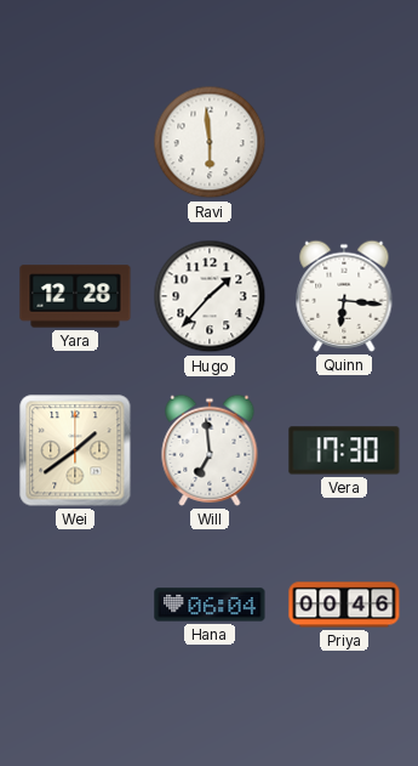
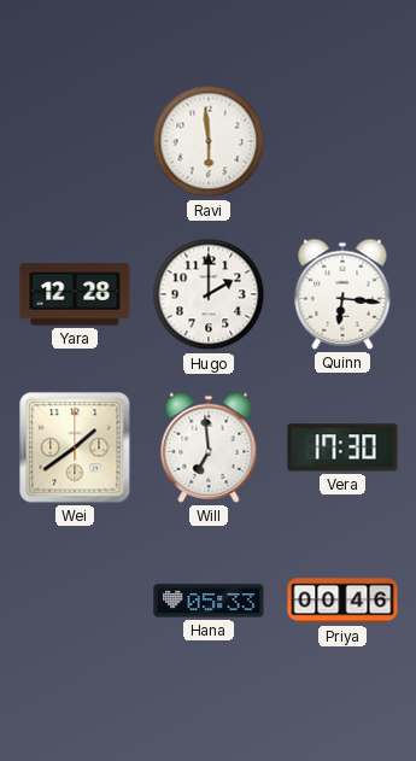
Hugo: 1:37 -> 2:00 (209, 294)
Hana: 06:04 -> 05:33 (209, 601)
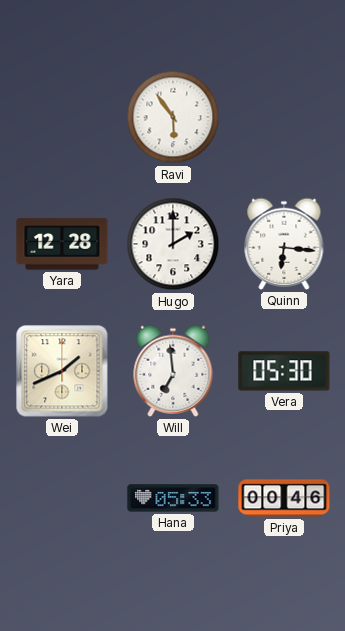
Ravi: 5:59 -> 5:54 (173, 117)
Wei: 1:39 -> 1:41 (62, 371)
Vera: 17:30 -> 05:30 (284, 371)
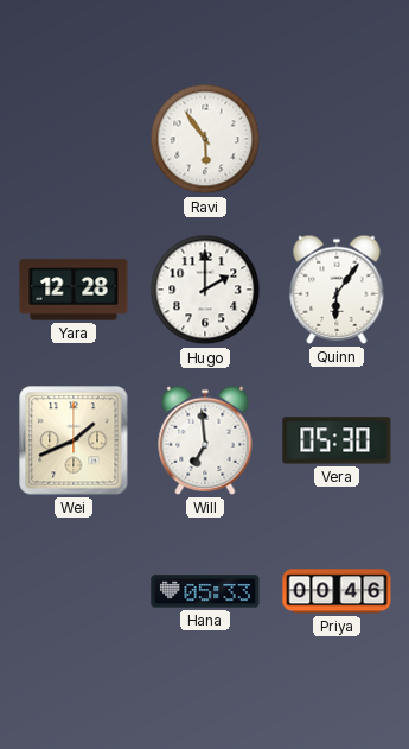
Quinn: 6:16 -> 6:06 (337, 290)
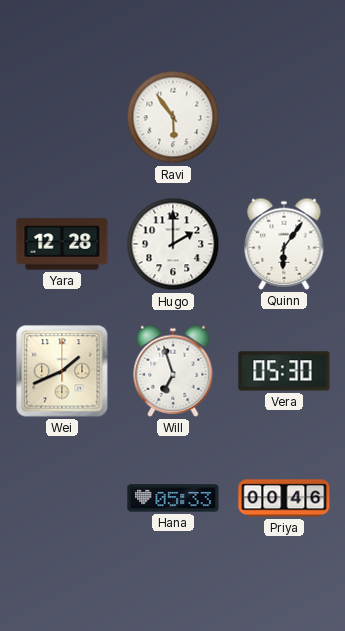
Will: 6:59 -> 6:57 (173, 371)
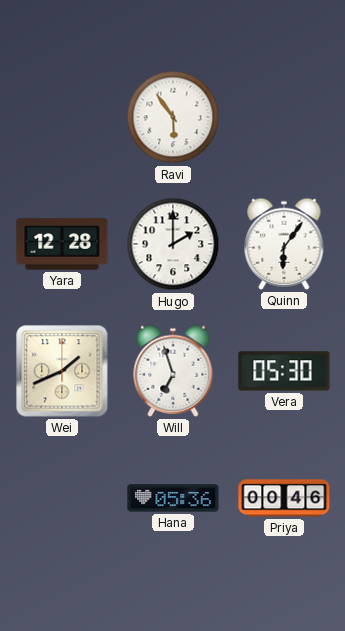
Hana: 05:33 -> 05:36 (173, 498)
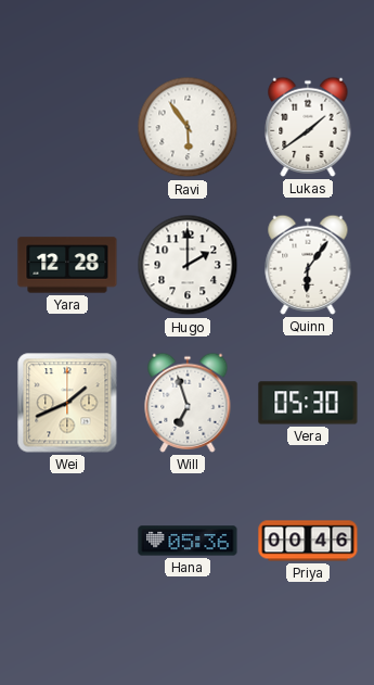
Lukas: none -> 1:39 (308, 127)
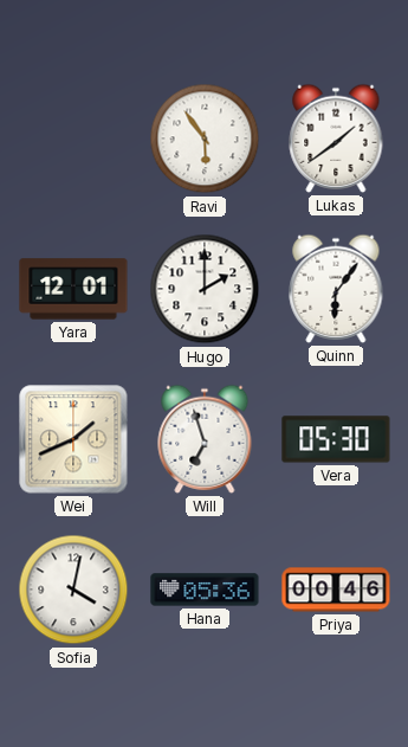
Yara: 12:28 -> 12:01 (73, 289)
Sofia: none -> 4:02 (73, 590)
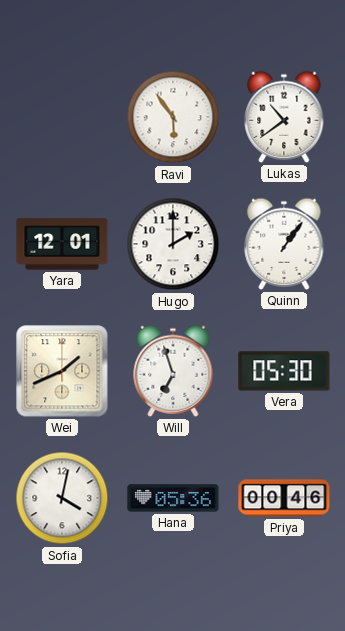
Lukas: 1:39 -> 10:39 (284, 117)
Quinn: 6:06 -> 1:06 (284, 244)
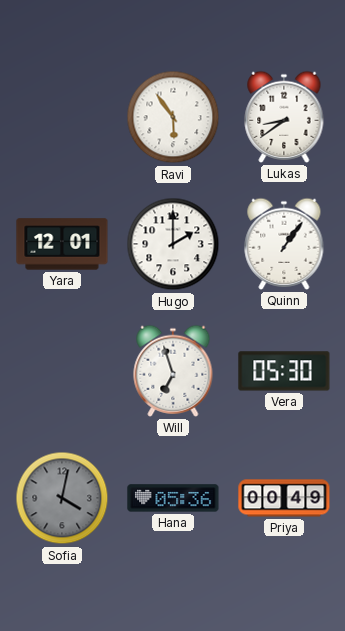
Lukas: 10:39 -> 8:39 (284, 117)
Wei: 1:41 -> none (62, 371)
Sofia dial: white -> grey (62, 498)
Priya: 00:46 -> 00:49 (284, 498)
